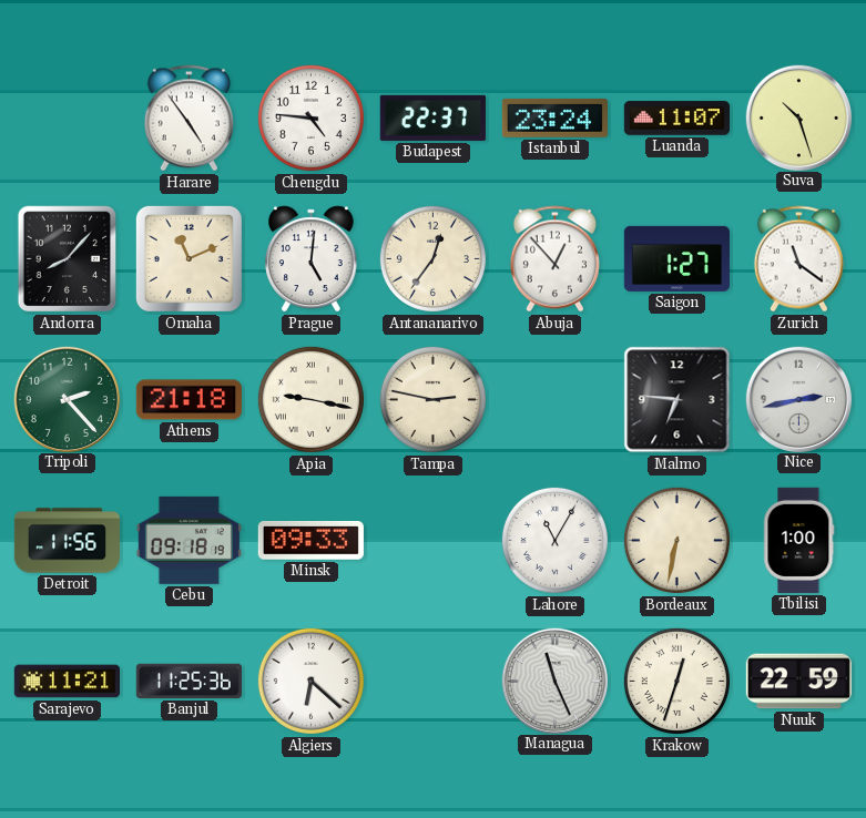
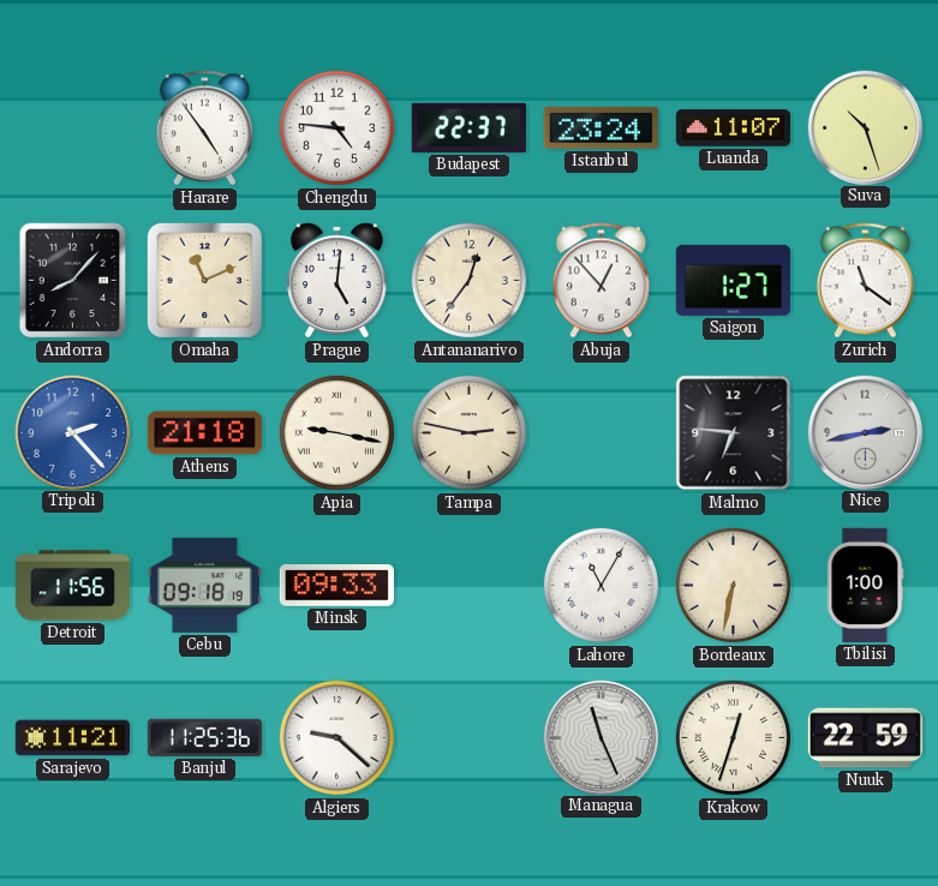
Tripoli dial: green -> blue (72, 432)
Algiers: 6:22 -> 9:22 (336, 737)
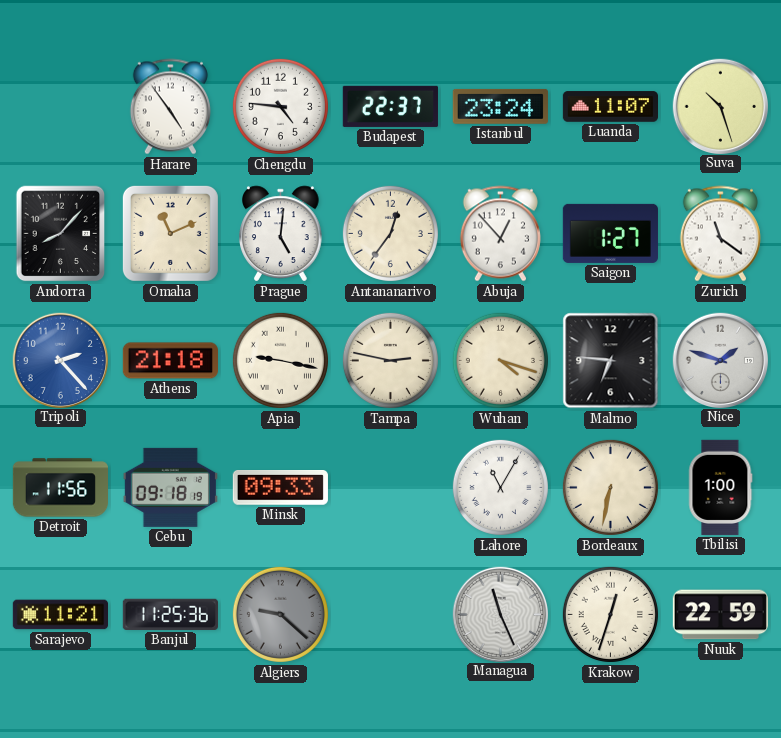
Wuhan: none -> 4:18 (500, 360)
Nice: 2:43 -> 1:48 (720, 360)
Algiers dial: white -> grey (280, 614)
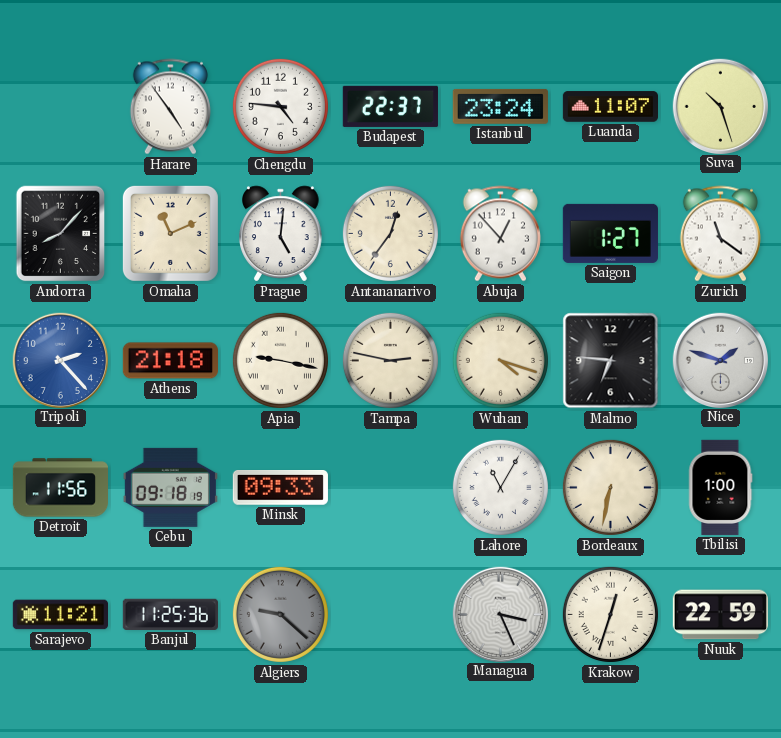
Managua: 11:26 -> 3:26 (500, 614)
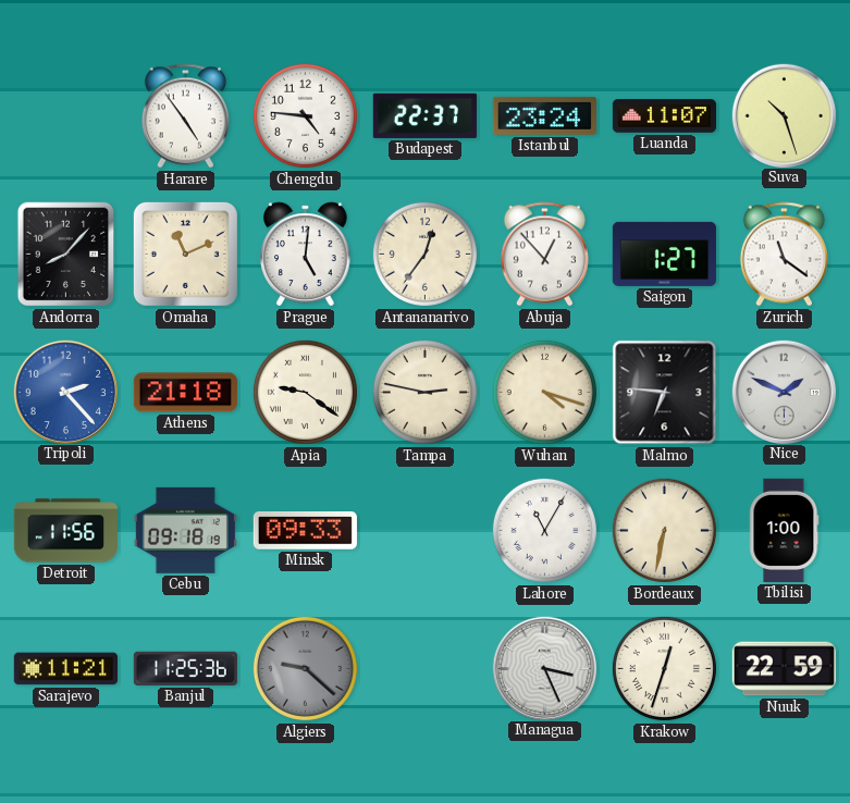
Apia: 9:17 -> 9:21 (305, 392)
Nice: 1:48 -> 1:49 (784, 392)
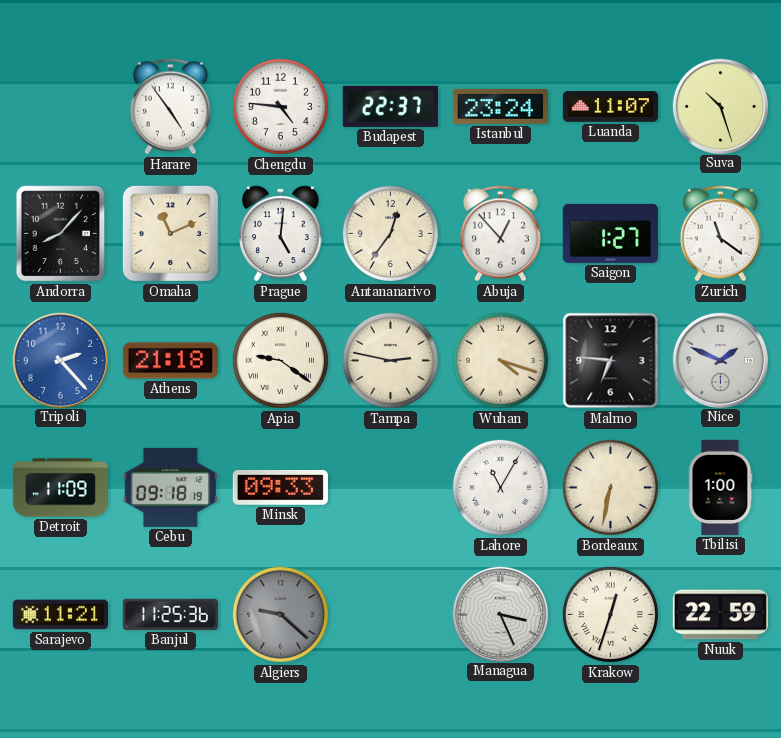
Detroit: 11:56 -> 11:09 (60, 488)
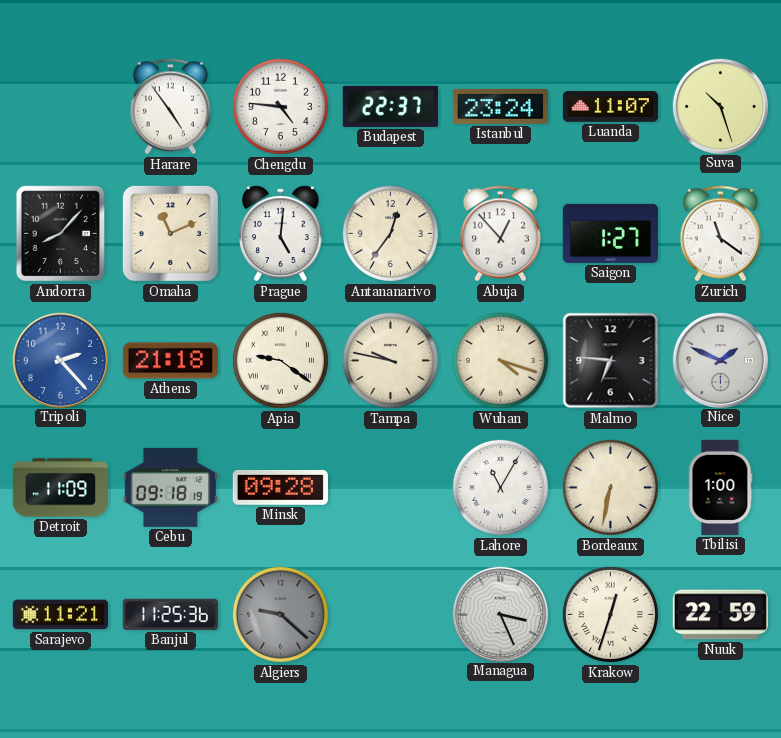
Tampa: 2:47 -> 9:47 (390, 360)
Minsk: 09:33 -> 09:28 (280, 488)
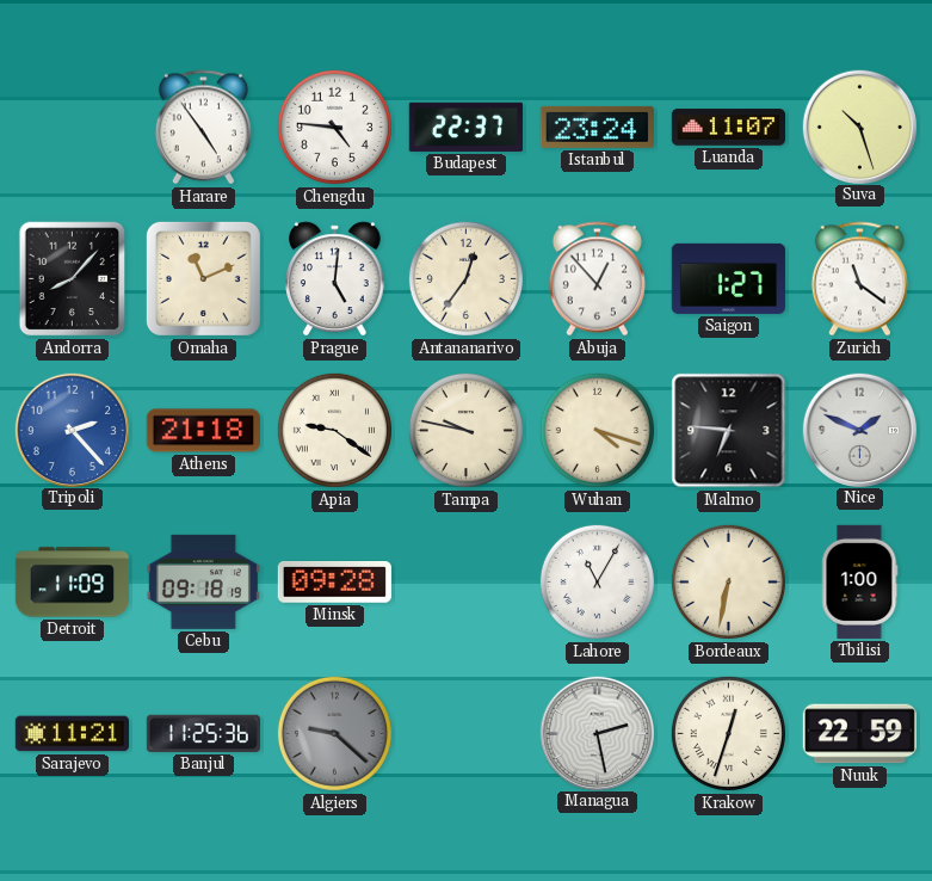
Managua: 3:26 -> 2:28 (597, 733)
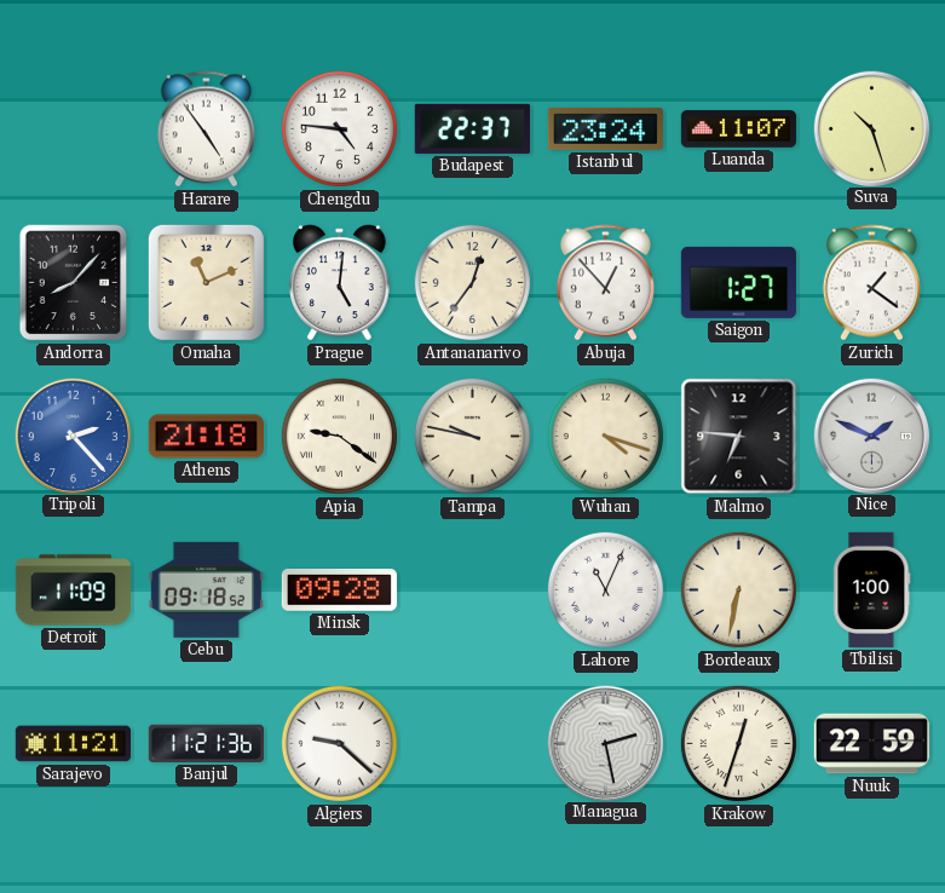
Zurich: 11:21 -> 1:21 (871, 283)
Cebu: 09:18:19 -> 09:18:52 (206, 589)
Lahore: 11:05 -> 11:04 (605, 589)
Banjul: 11:25 -> 11:21 (206, 743)
Algiers dial: grey -> white (339, 743)
